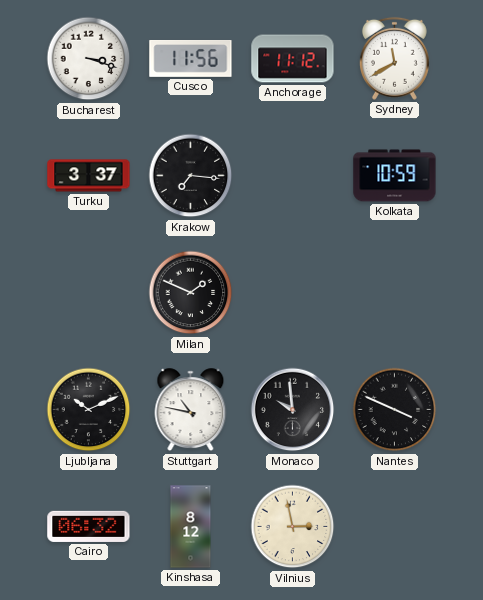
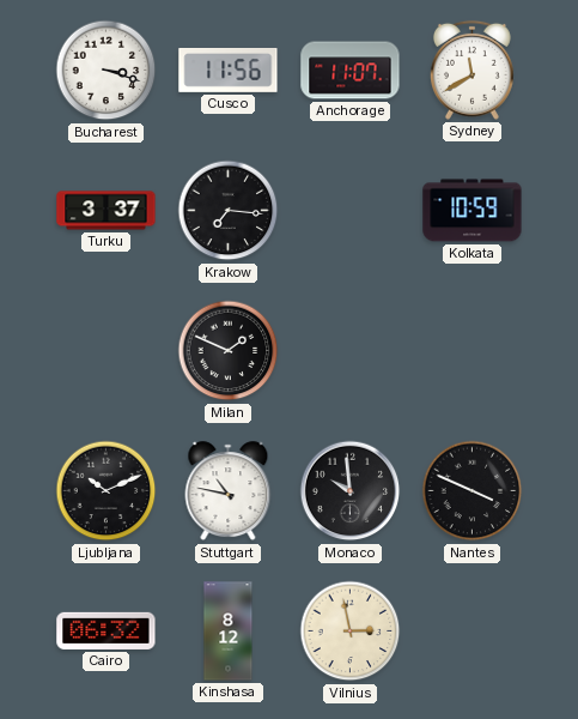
Anchorage: 11:12 -> 11:07 (351, 71)
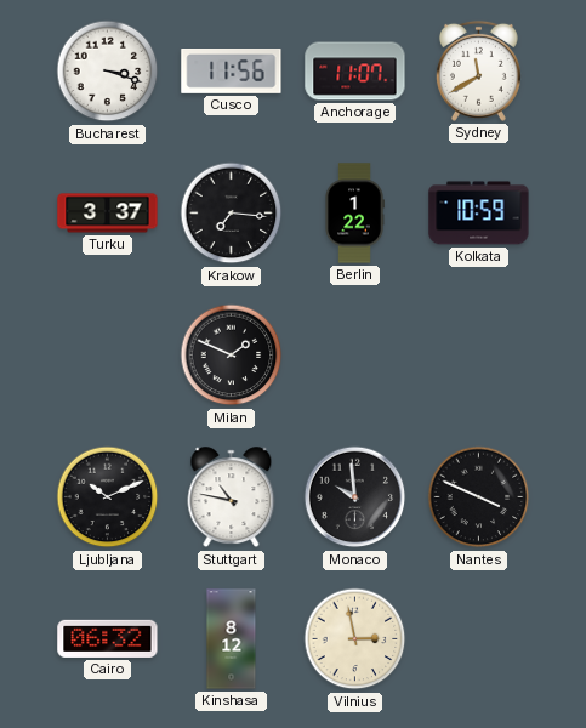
Berlin: none -> 1:22 (354, 214)
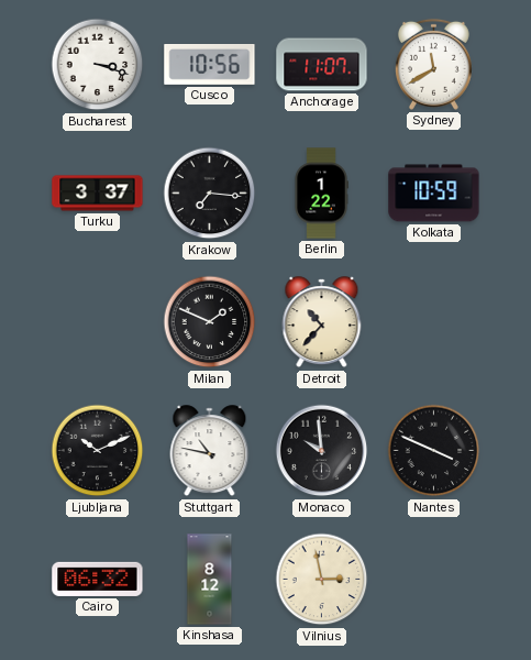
Cusco: 11:56 -> 10:56 (210, 65)
Detroit: none -> 10:37 (322, 322)
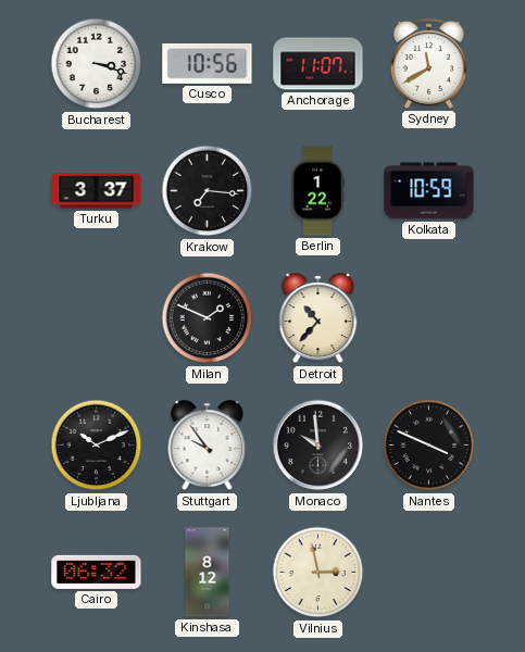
Stuttgart: 10:47 -> 9:54 (208, 446)
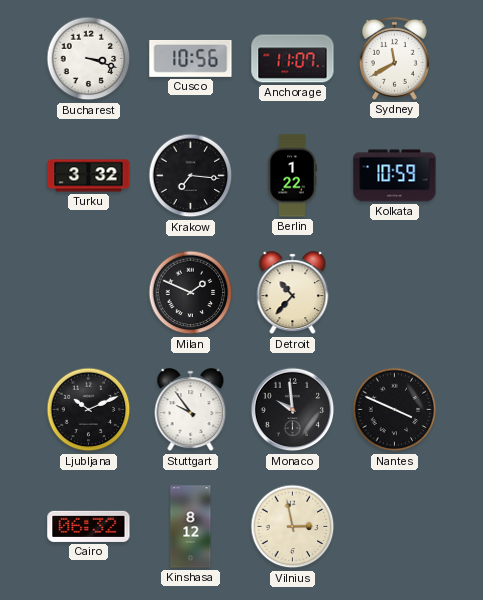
Turku: 3:37 -> 3:32 (89, 176)
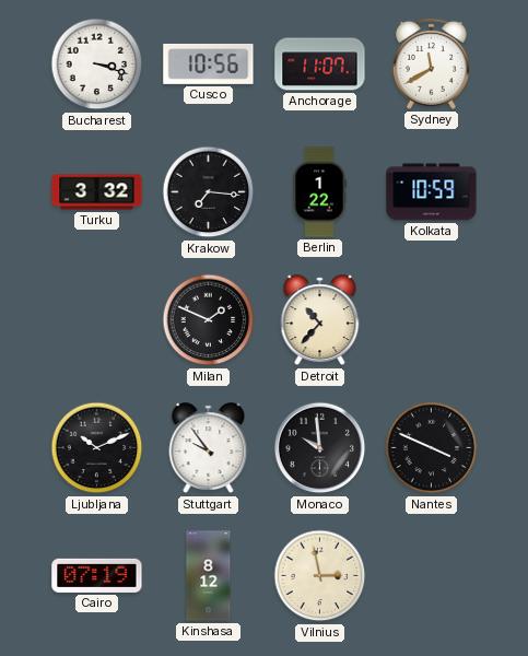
Cairo: 06:32 -> 07:19 (97, 575)
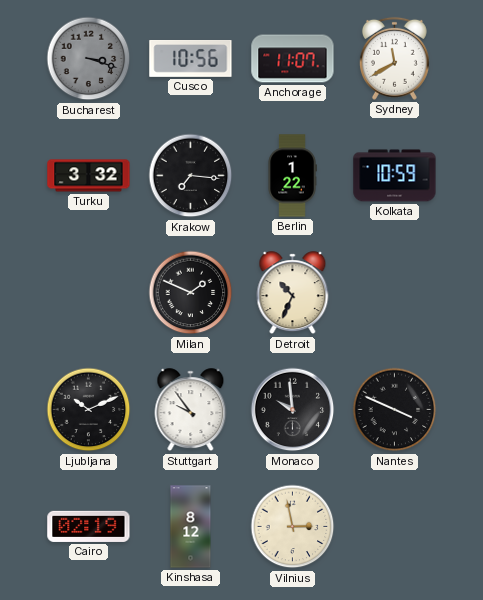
Bucharest dial: white -> grey (89, 59)
Detroit: 10:37 -> 10:34 (293, 293)
Cairo: 07:19 -> 02:19 (89, 526)
